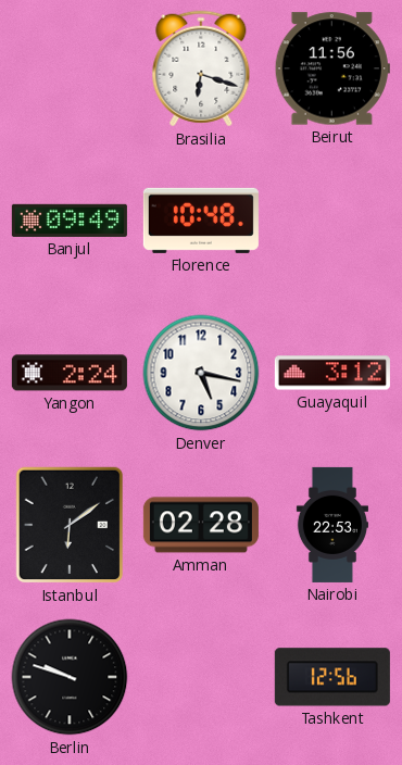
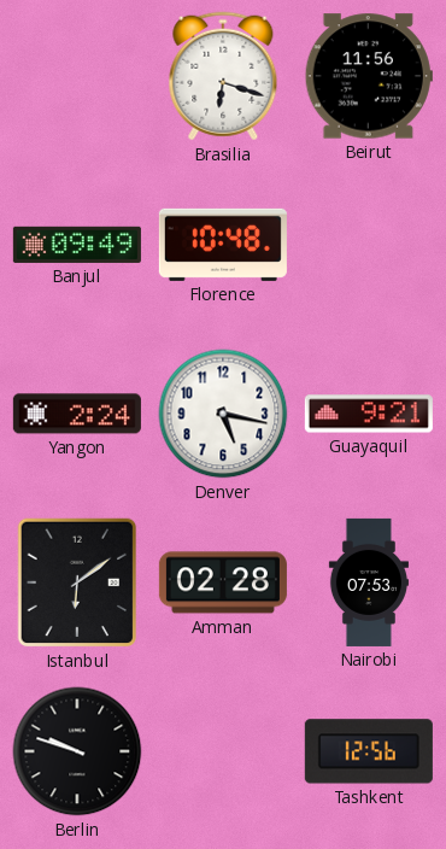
Guayaquil: 3:12 -> 9:21 (369, 414)
Nairobi: 22:53 -> 07:53 (369, 582)
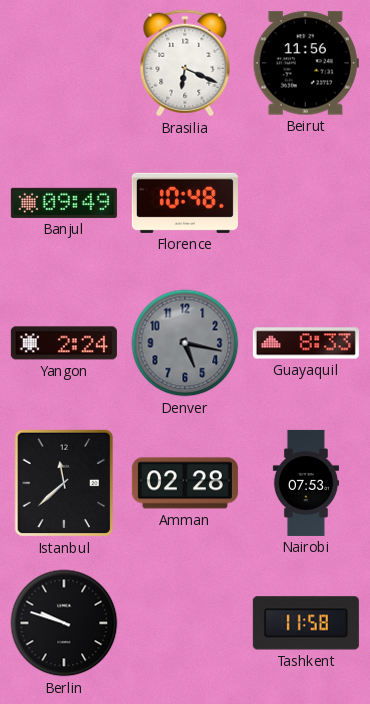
Brasilia: 6:18 -> 6:19 (185, 63)
Denver dial: white -> grey (185, 343)
Guayaquil: 9:21 -> 8:33 (306, 343)
Istanbul: 6:09 -> 11:38 (64, 483)
Tashkent: 12:56 -> 11:58 (306, 623)
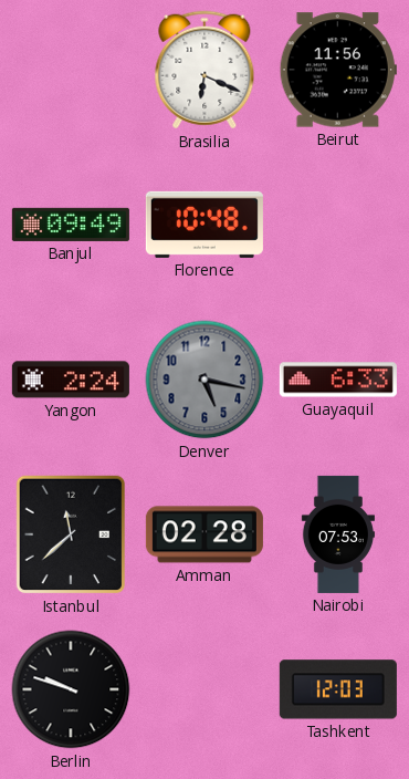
Guayaquil: 8:33 -> 6:33 (338, 380)
Tashkent: 11:58 -> 12:03 (338, 689)
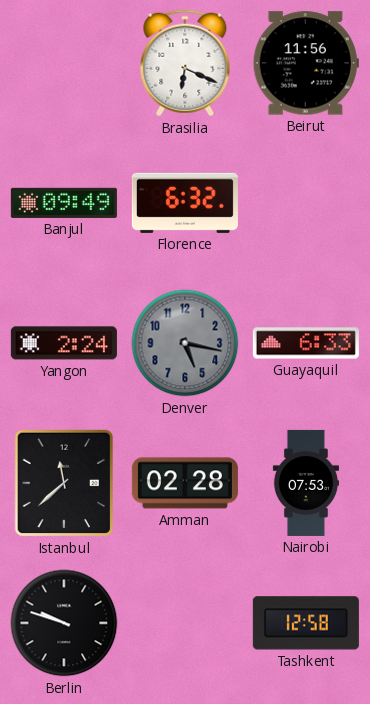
Florence: 10:48 -> 6:32 (185, 203)
Tashkent: 12:03 -> 12:58 (306, 623)
